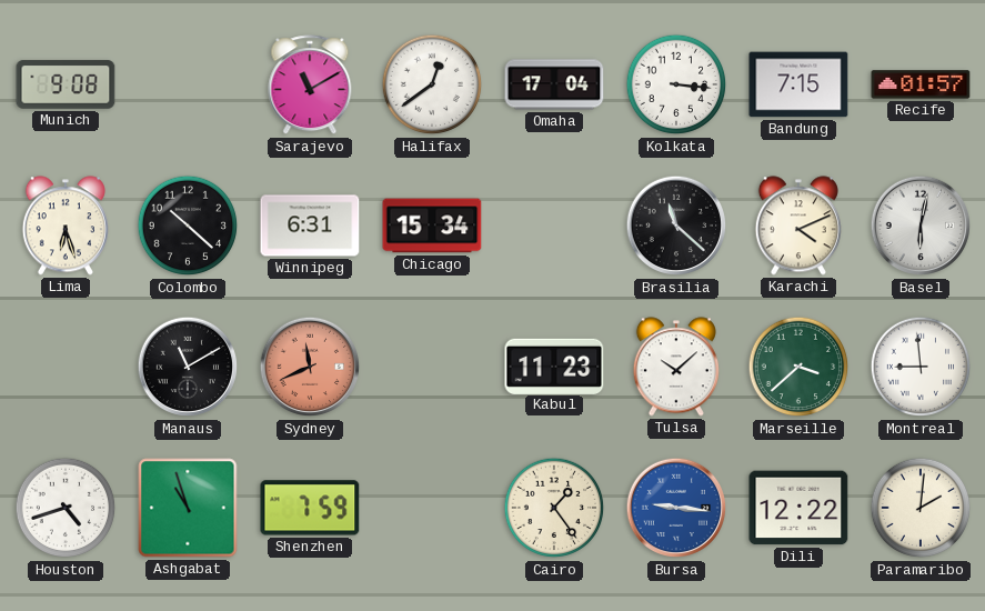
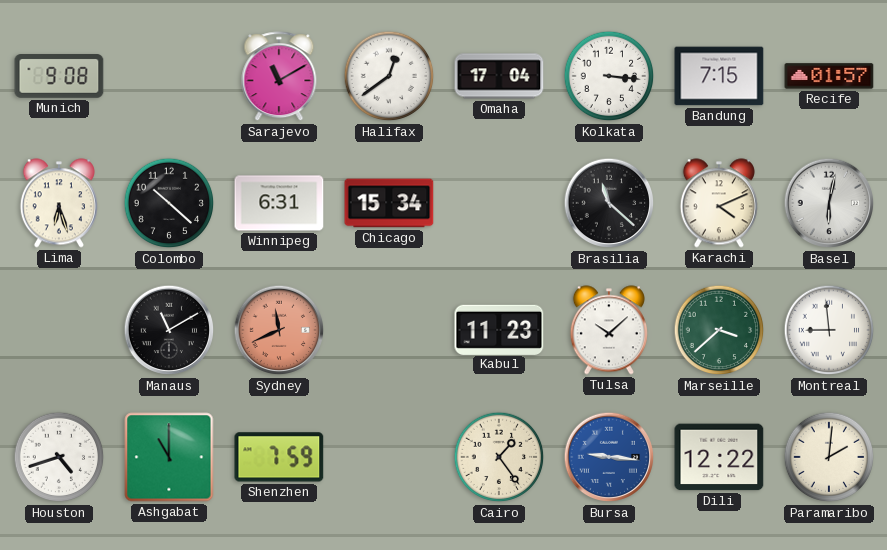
Ashgabat: 10:57 -> 11:00 (169, 457)
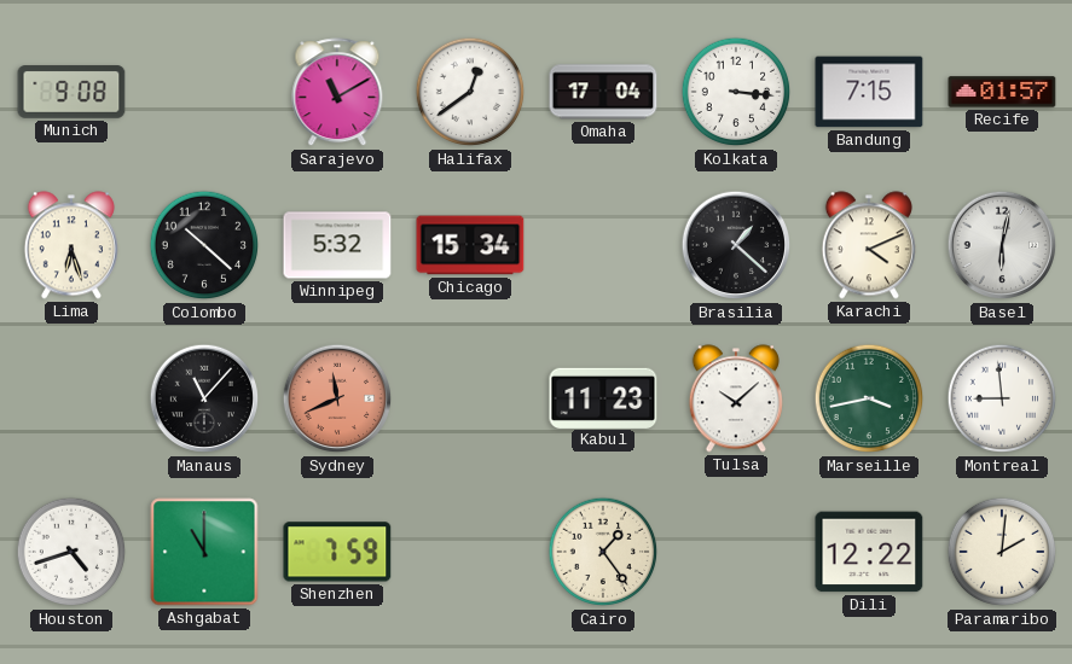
Winnipeg: 6:31 -> 5:32 (337, 245)
Brasilia: 11:22 -> 1:22 (736, 245)
Manaus: 11:10 -> 11:07 (204, 398)
Marseille: 3:38 -> 3:43 (869, 398)
Bursa: 9:16 -> none (609, 457)
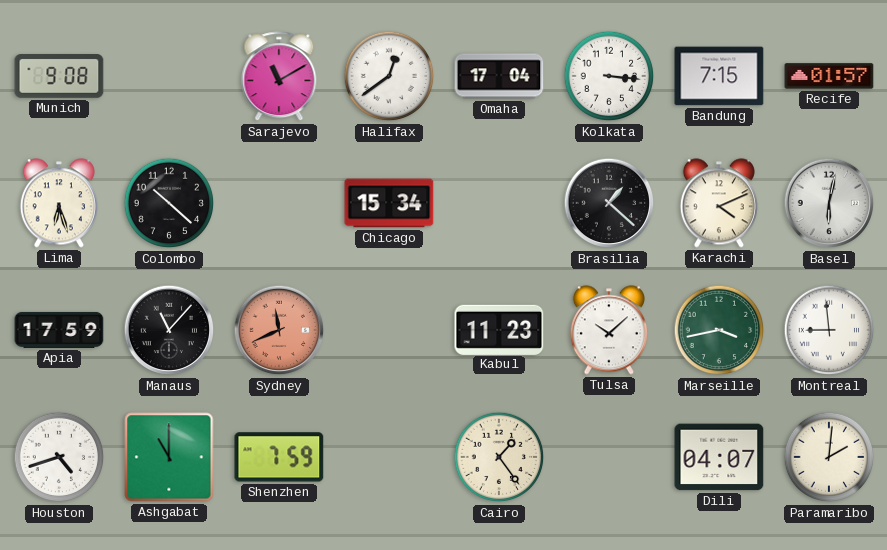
Winnipeg: 5:32 -> none (337, 245)
Apia: none -> 17:59 (59, 330)
Dili: 12:22 -> 04:07 (719, 457)
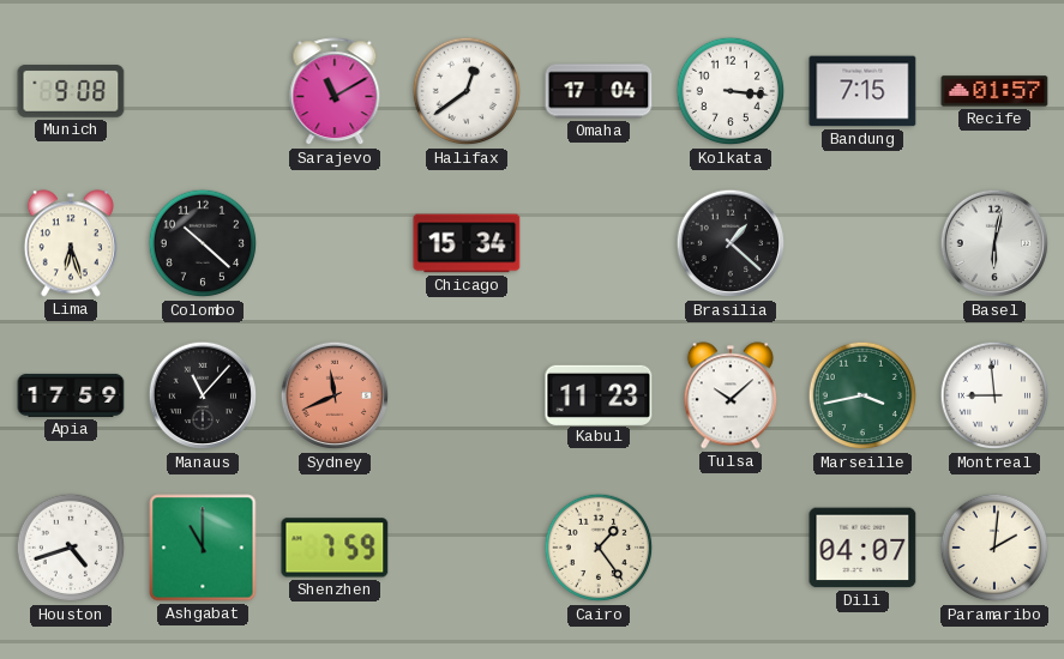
Karachi: 4:11 -> none (719, 203)
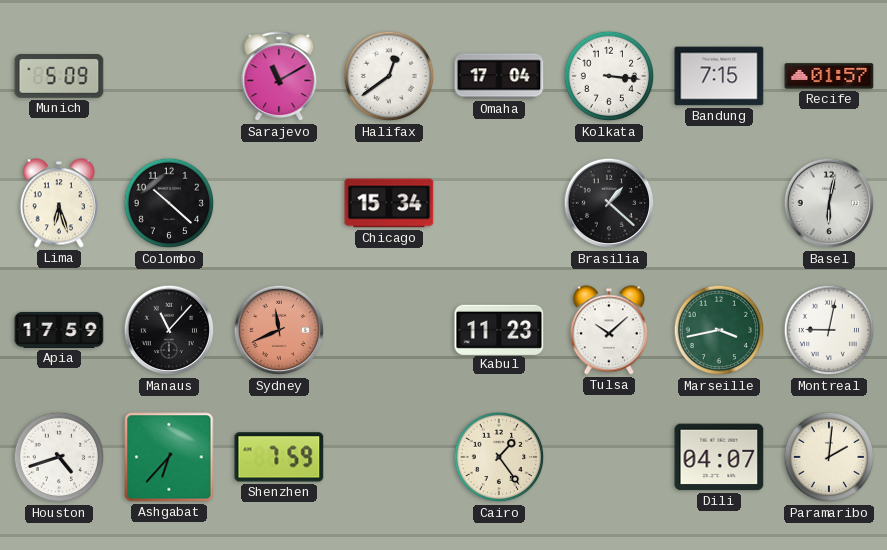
Munich: 9:08 -> 5:09 (59, 76)
Montreal: 8:59 -> 9:02 (829, 330)
Ashgabat: 11:00 -> 6:37 (169, 457)
